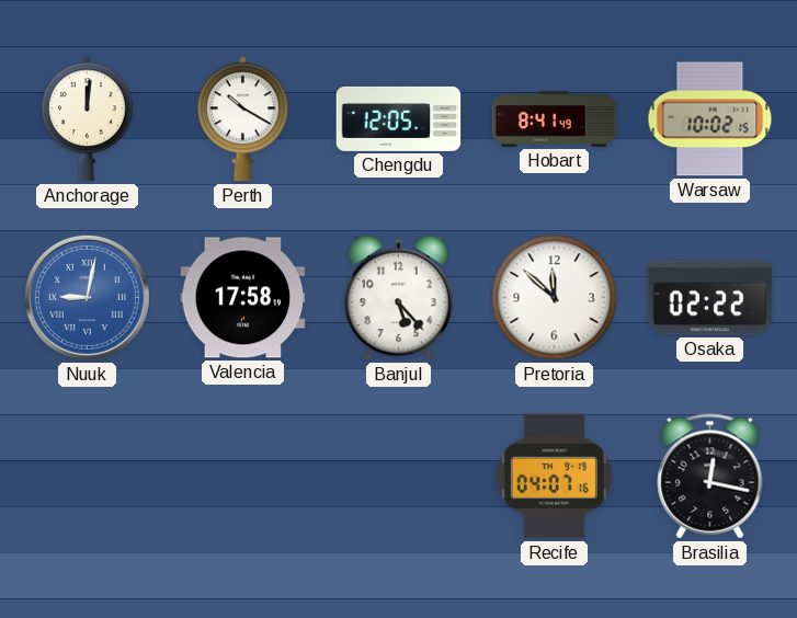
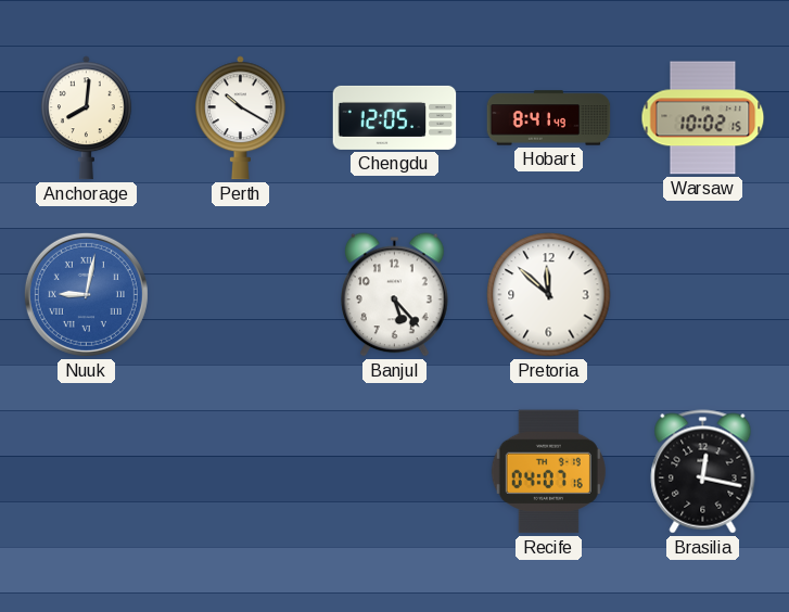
Anchorage: 12:01 -> 8:01 (86, 118)
Valencia: 17:58 -> none (243, 298)
Osaka: 02:22 -> none (710, 298)
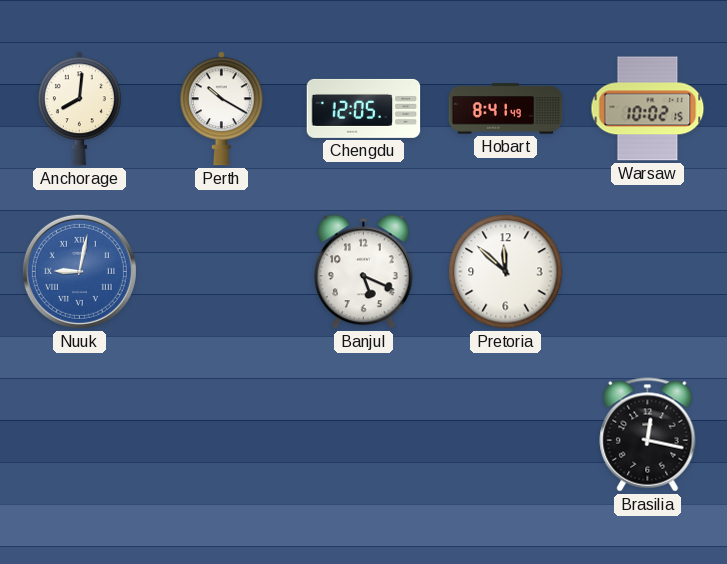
Banjul: 5:23 -> 5:19 (364, 272)
Recife: 04:07 -> none (548, 472)
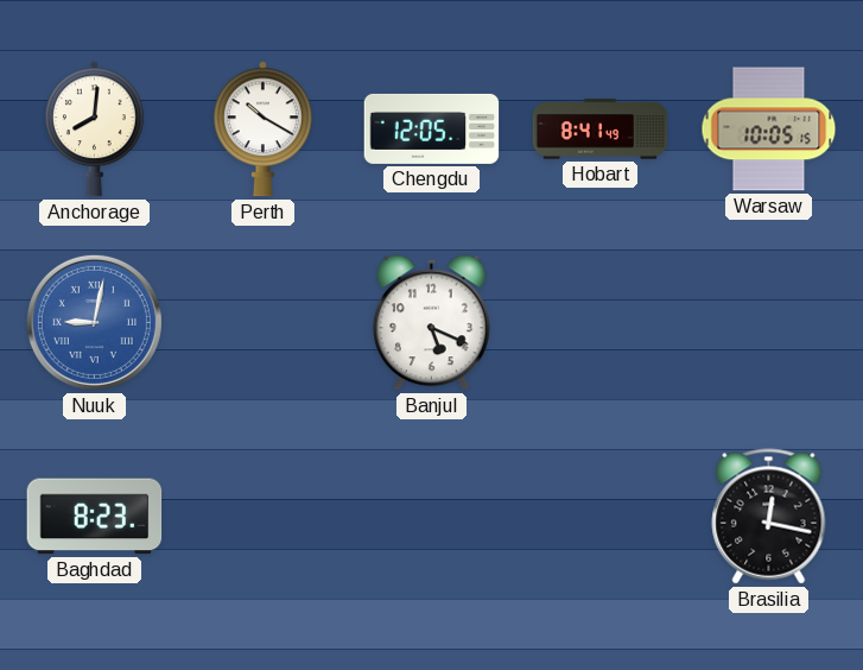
Warsaw: 10:02 -> 10:05 (769, 129)
Pretoria: 11:52 -> none (506, 272)
Baghdad: none -> 8:23 (95, 517)
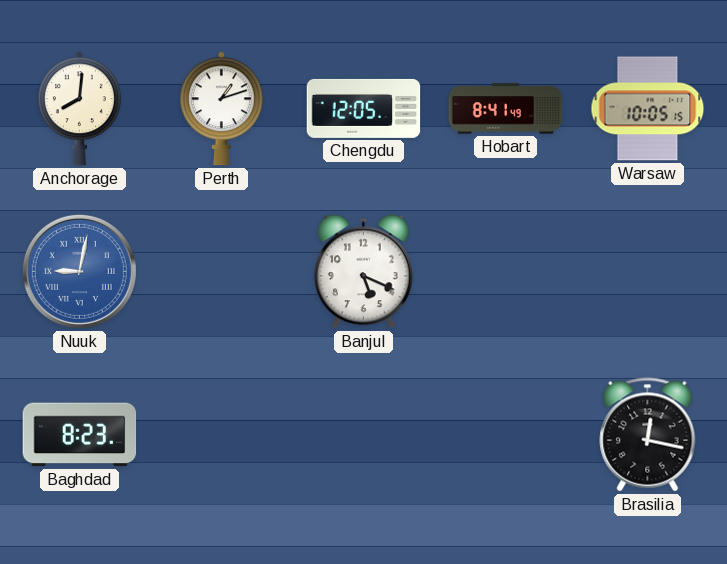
Perth: 10:20 -> 1:12 (221, 109)
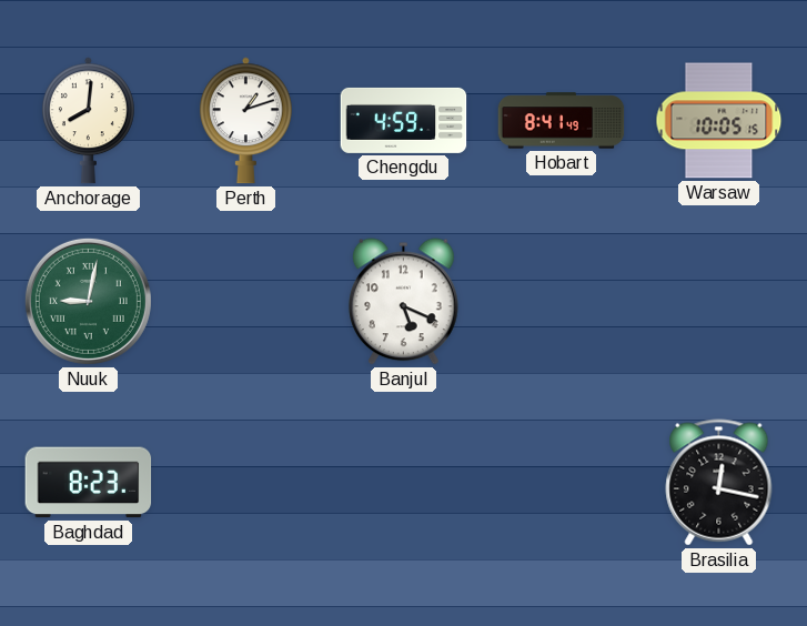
Chengdu: 12:05 -> 4:59 (404, 120)
Nuuk dial: blue -> green (88, 301)
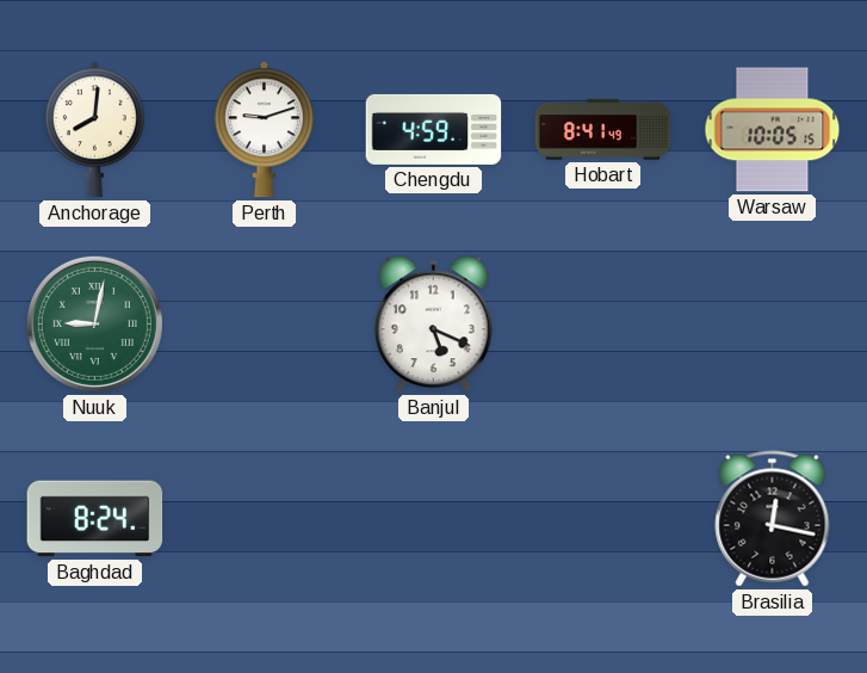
Perth: 1:12 -> 9:12 (264, 130)
Baghdad: 8:23 -> 8:24 (95, 519)
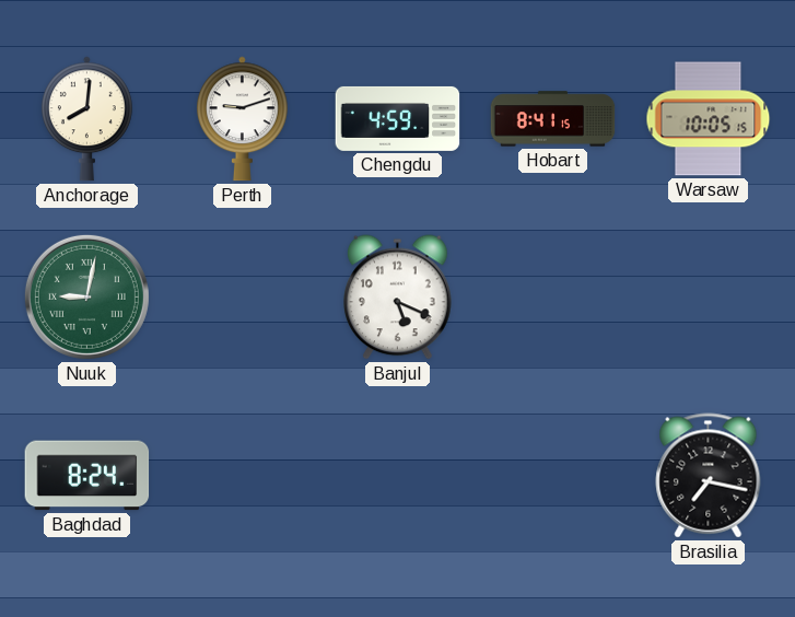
Hobart: 8:41:49 -> 8:41:15 (553, 119)
Brasilia: 12:17 -> 7:17 (709, 476)
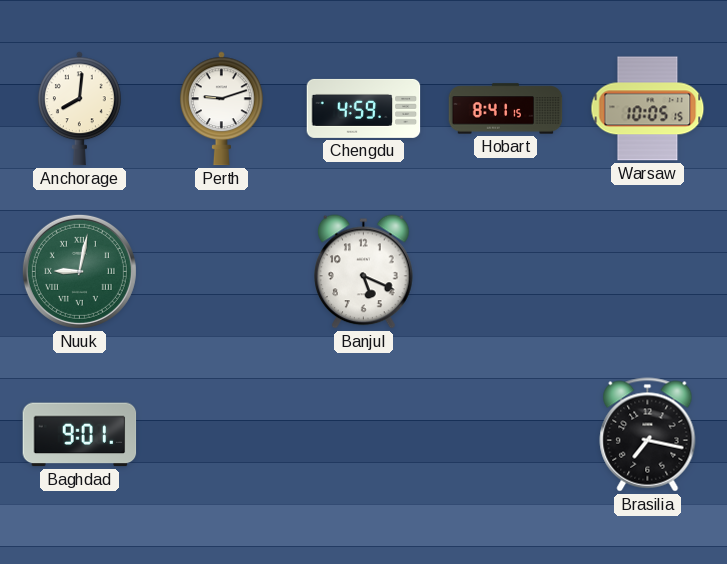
Baghdad: 8:24 -> 9:01 (80, 435)
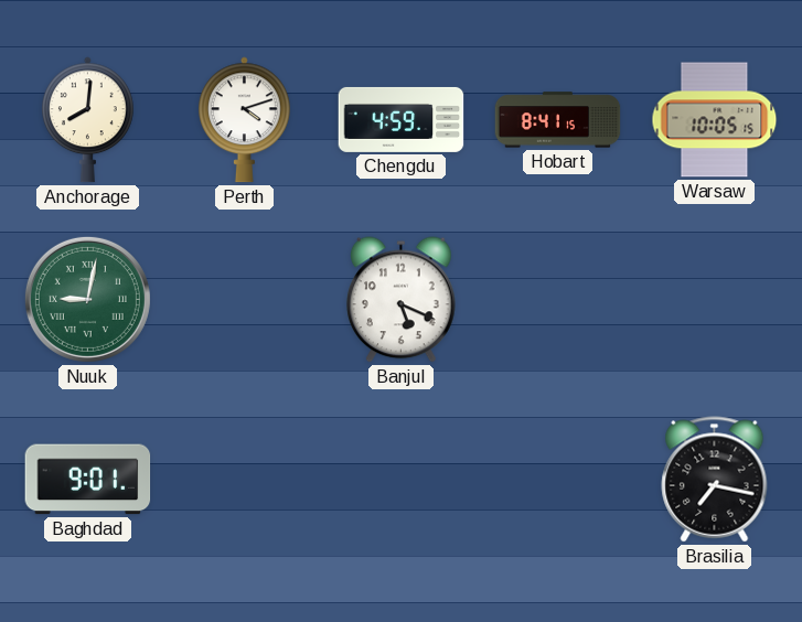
Perth: 9:12 -> 4:12 (244, 120)
